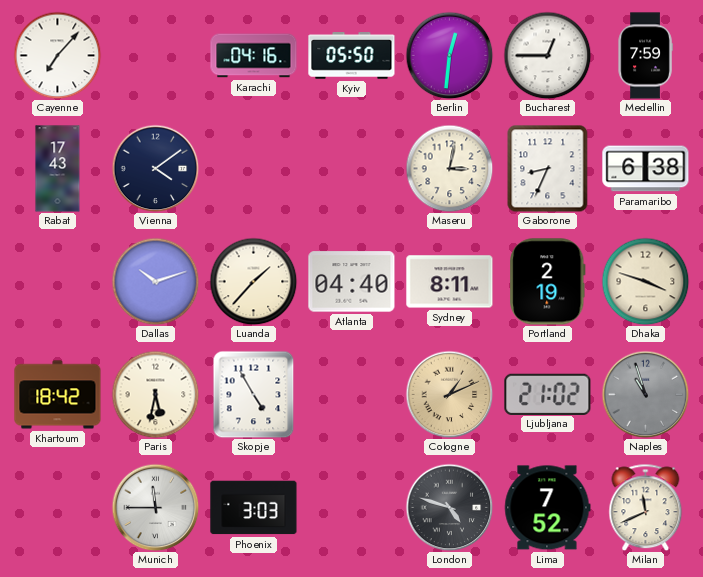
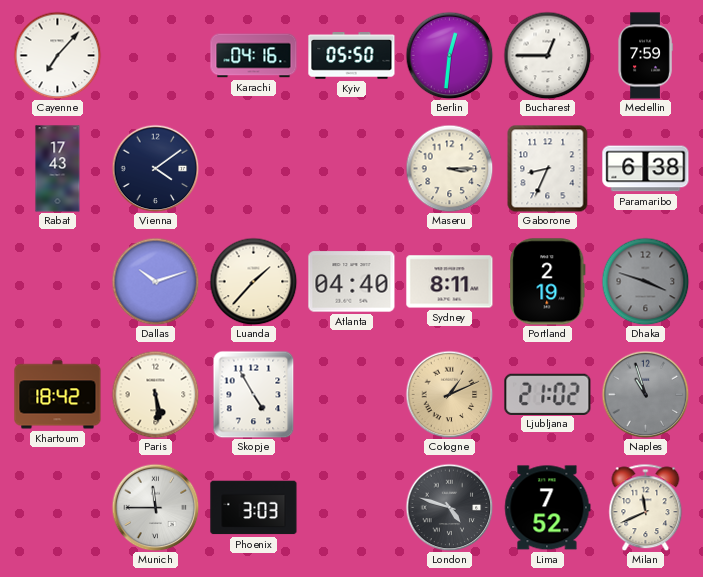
Maseru: 3:02 -> 3:15 (449, 168)
Dhaka dial: cream -> grey (645, 281)
Paris: 5:32 -> 5:29 (155, 394)
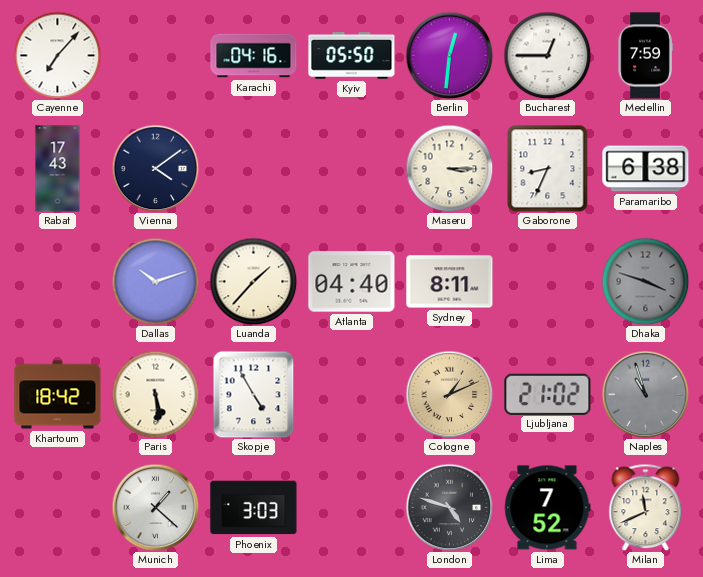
Portland: 2:19 -> none (548, 282)
Munich: 11:45 -> 1:22 (155, 507)
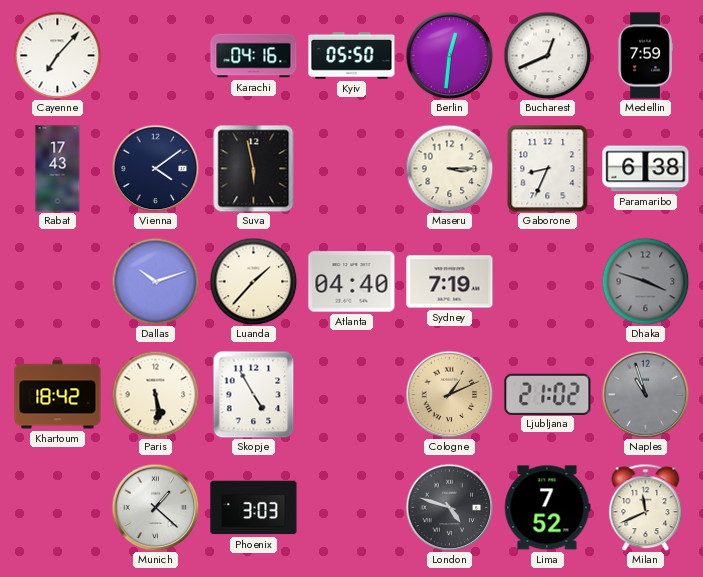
Bucharest: 12:45 -> 12:41 (547, 55)
Suva: none -> 5:58 (254, 168)
Sydney: 8:11 -> 7:19 (450, 282)
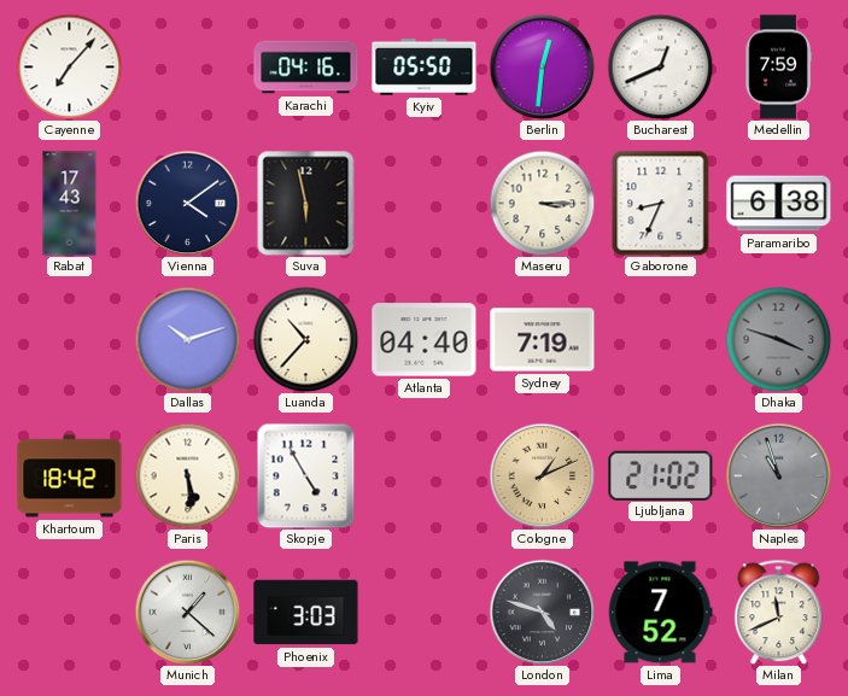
Luanda: 1:37 -> 10:37 (305, 339)
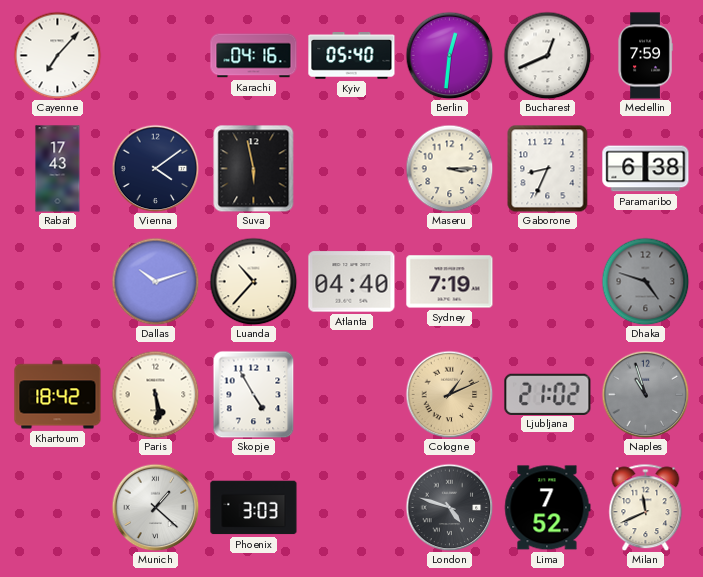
Kyiv: 05:50 -> 05:40 (352, 56)
Dhaka: 3:48 -> 4:48 (645, 281)
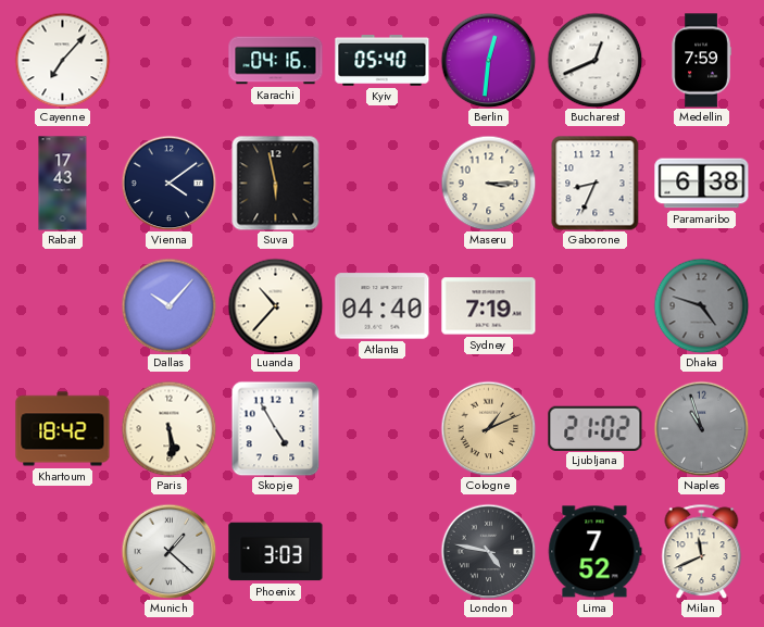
Dallas: 10:12 -> 10:07 (168, 305)
London: 4:48 -> 4:47 (488, 551)
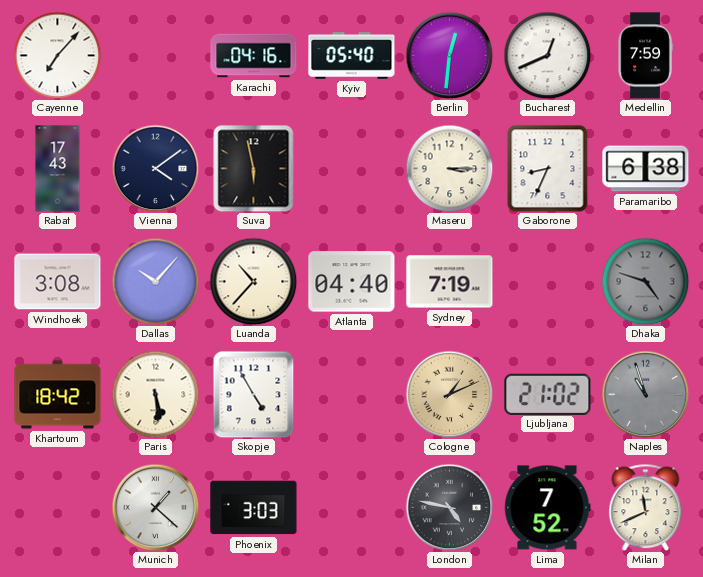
Windhoek: none -> 3:08 (58, 282)
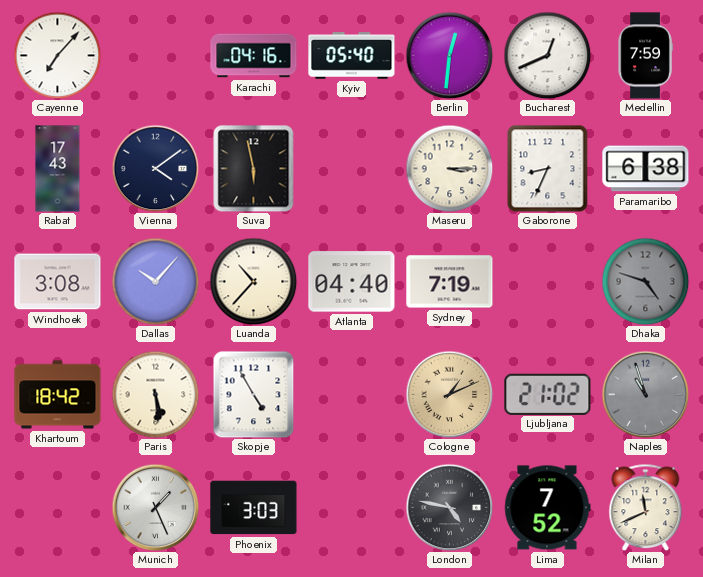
Munich: 1:22 -> 1:26 (155, 507)
